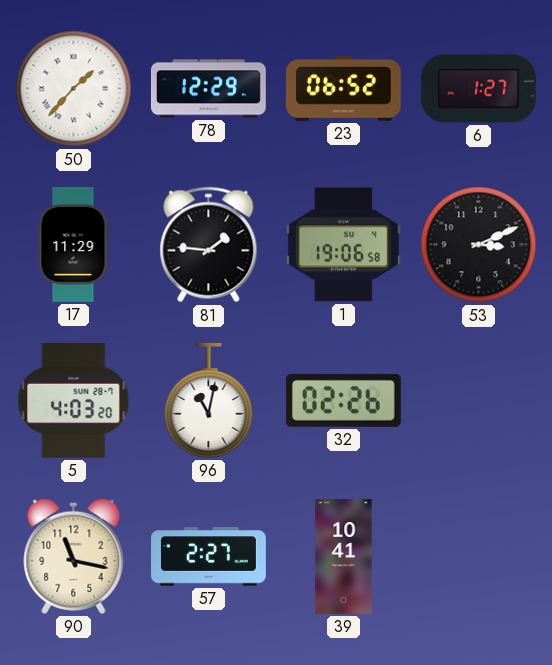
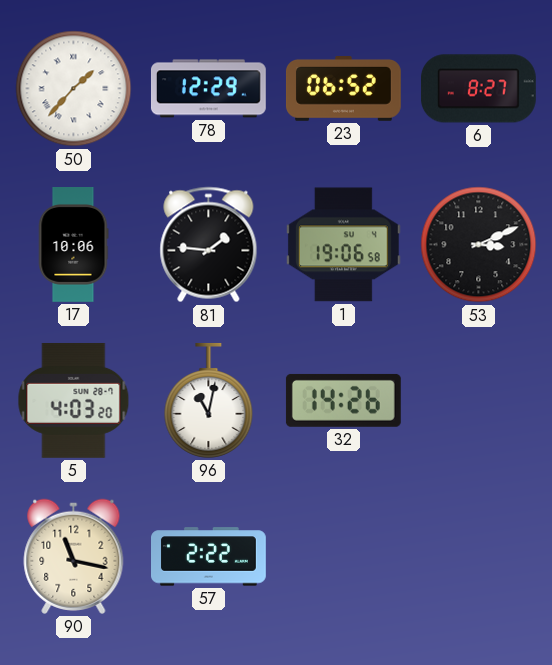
6: 1:27 -> 8:27 (478, 89)
17: 11:29 -> 10:06 (73, 245)
32: 02:26 -> 14:26 (343, 400)
57: 2:27 -> 2:22 (209, 557)
39: 10:41 -> none (344, 557)
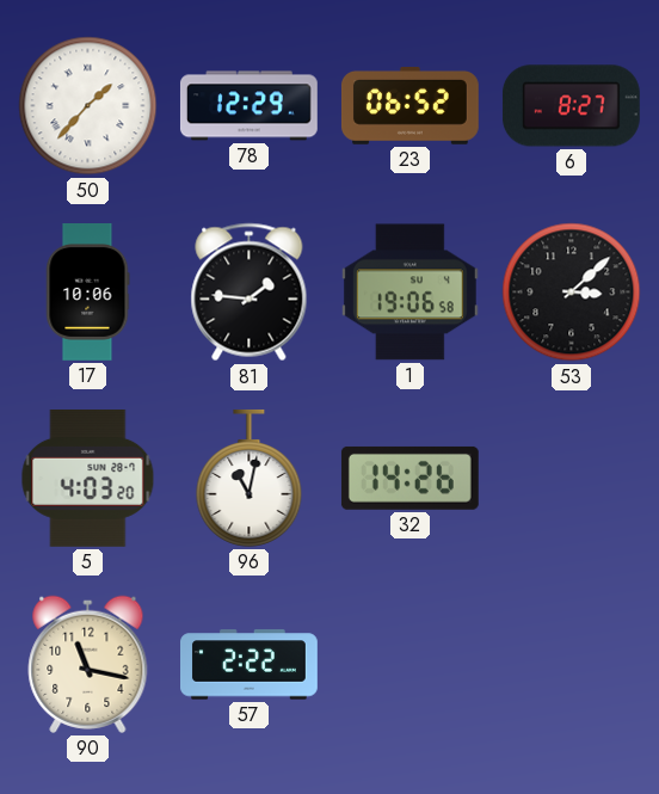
53: 3:11 -> 3:08 (572, 293)
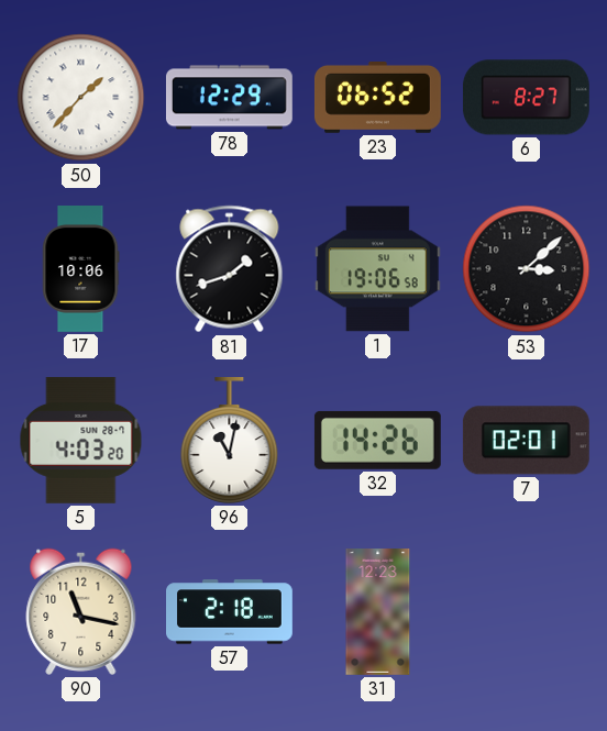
81: 1:46 -> 1:42 (230, 269)
7: none -> 02:01 (526, 441)
57: 2:22 -> 2:18 (230, 612)
31: none -> 12:23 (378, 612)
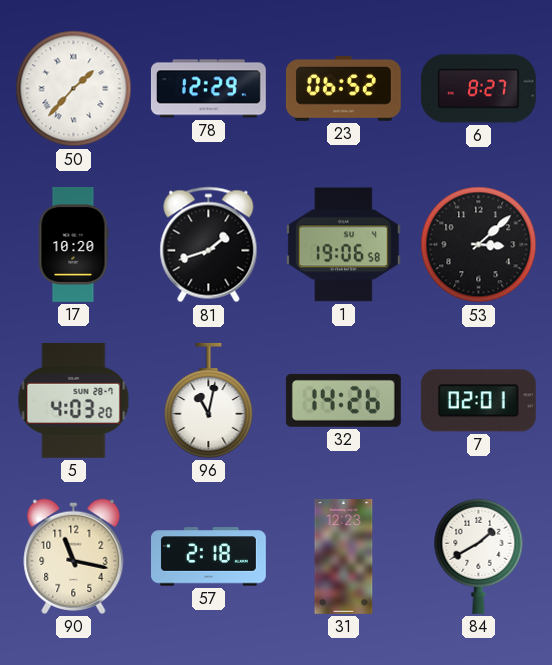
17: 10:06 -> 10:20 (73, 245)
84: none -> 1:40 (479, 556)
